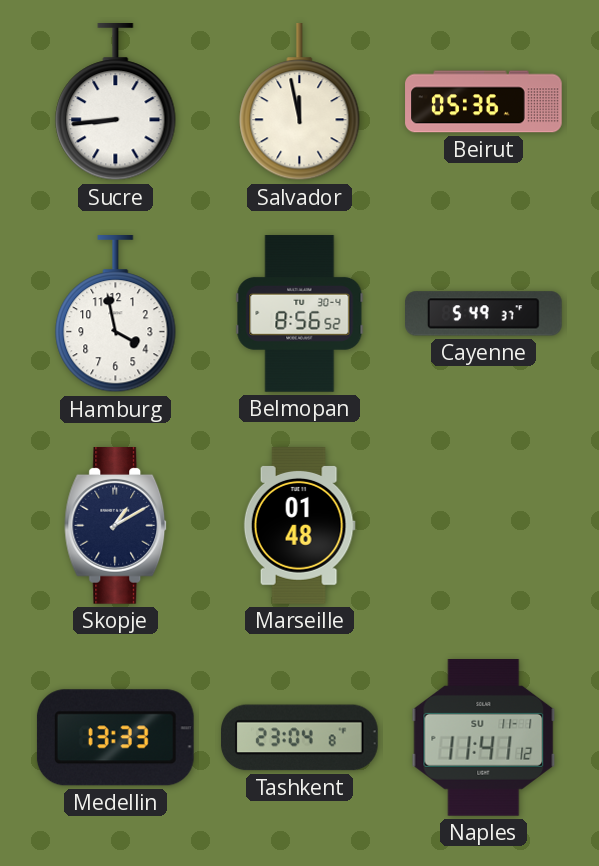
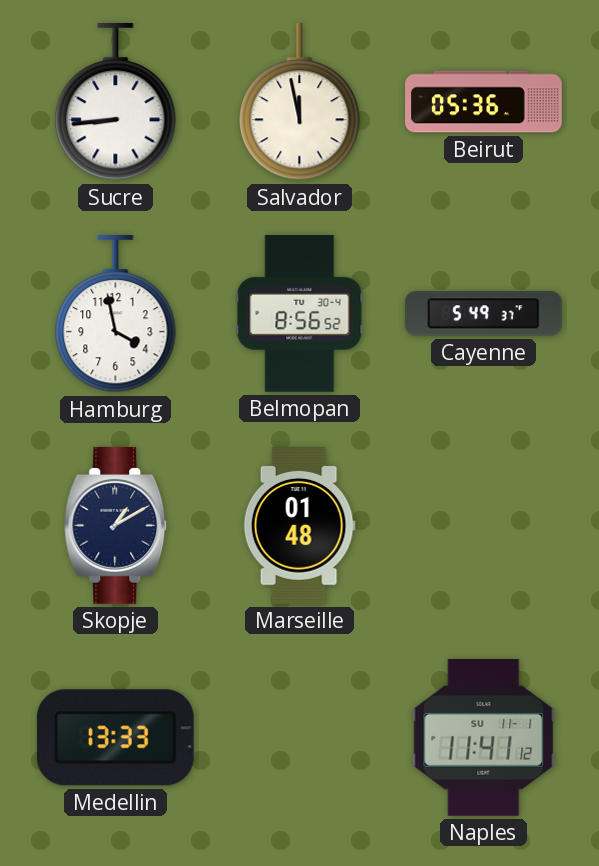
Tashkent: 23:04 -> none (300, 738)
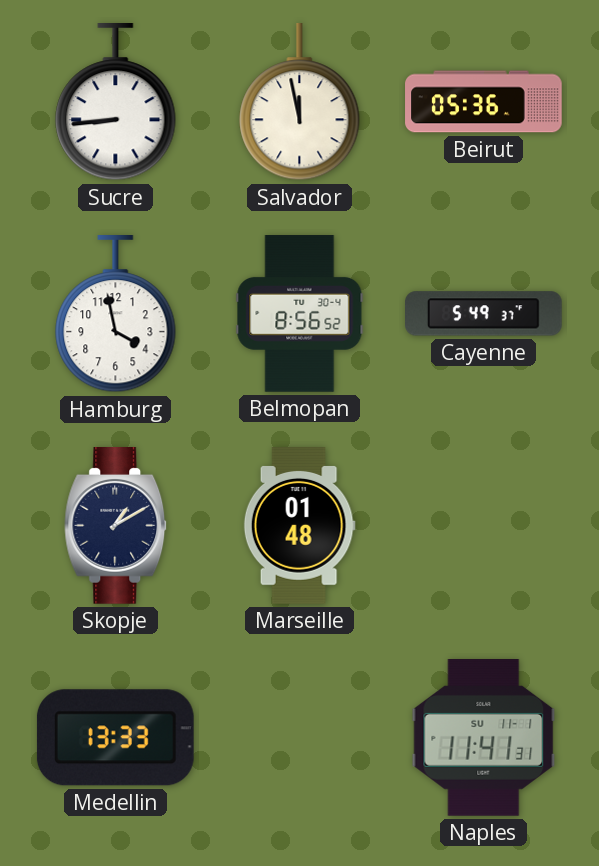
Naples: 11:41:12 -> 11:41:31 (484, 738)
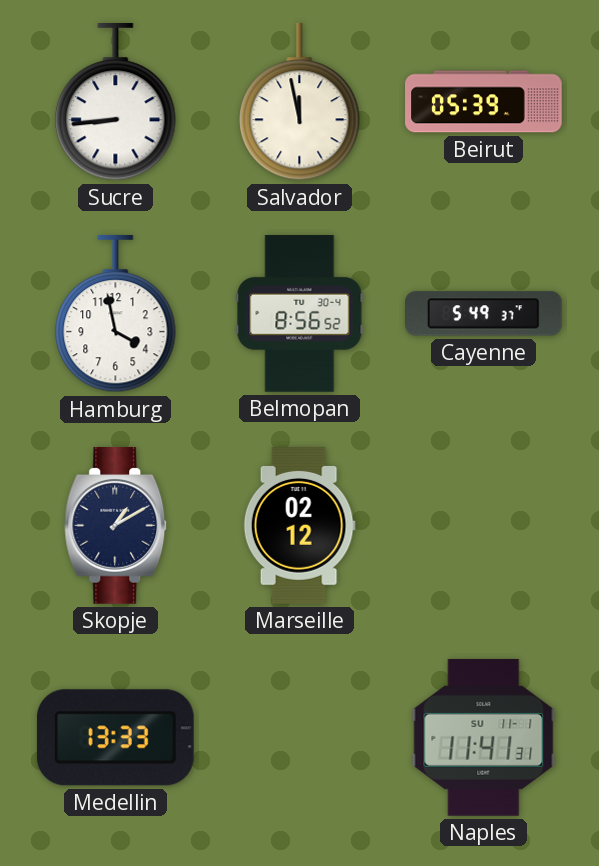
Beirut: 05:36 -> 05:39 (484, 102)
Marseille: 01:48 -> 02:12 (299, 526)
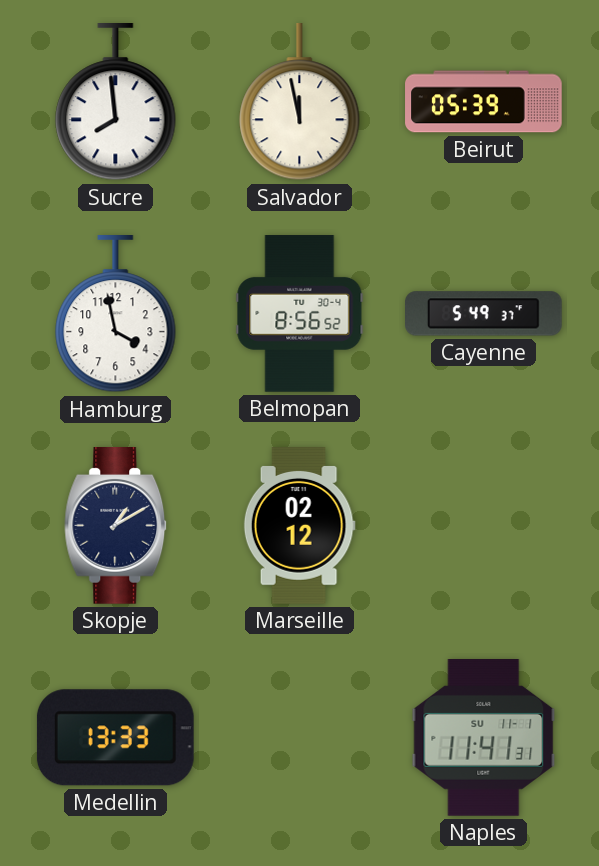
Sucre: 8:44 -> 7:59 (116, 103)
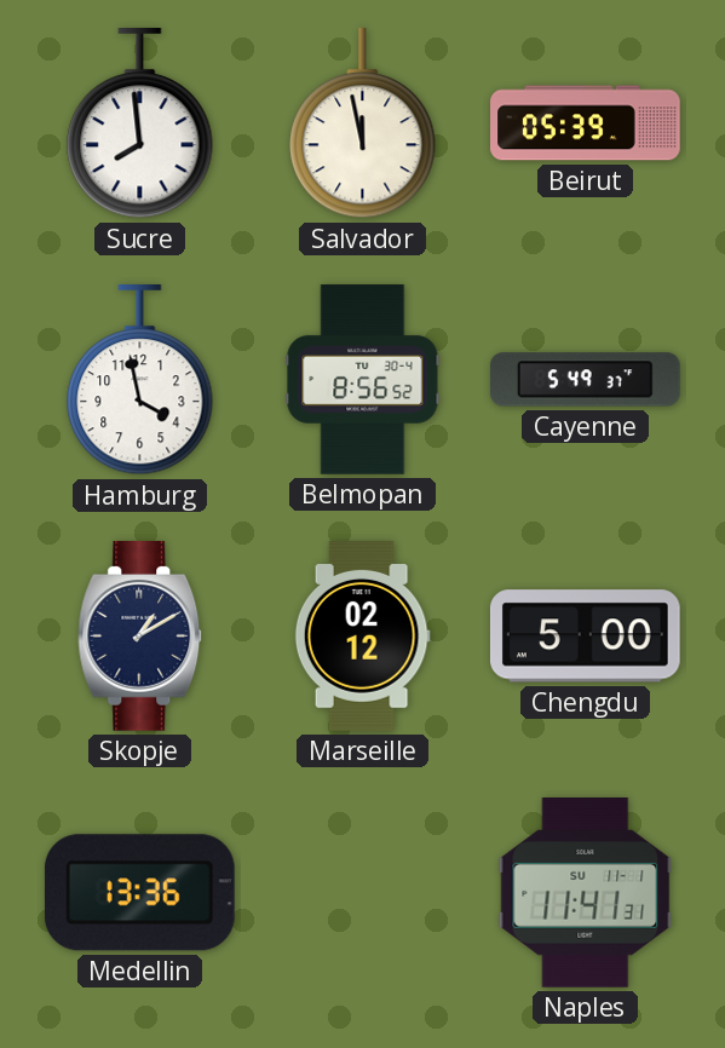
Chengdu: none -> 5:00 (585, 637)
Medellin: 13:33 -> 13:36 (139, 893)
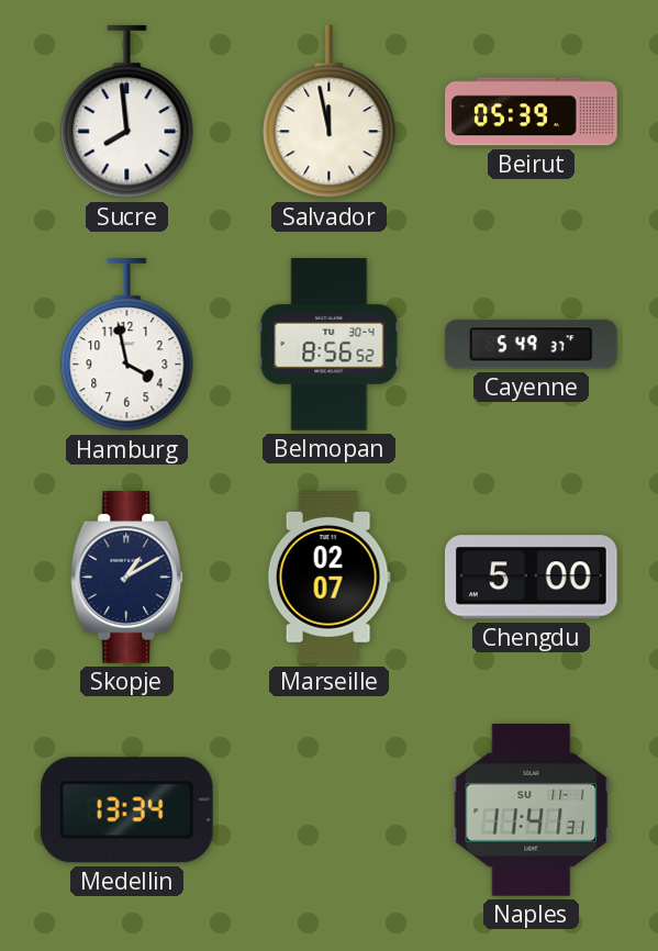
Marseille: 02:12 -> 02:07 (328, 578)
Medellin: 13:36 -> 13:34 (126, 810)
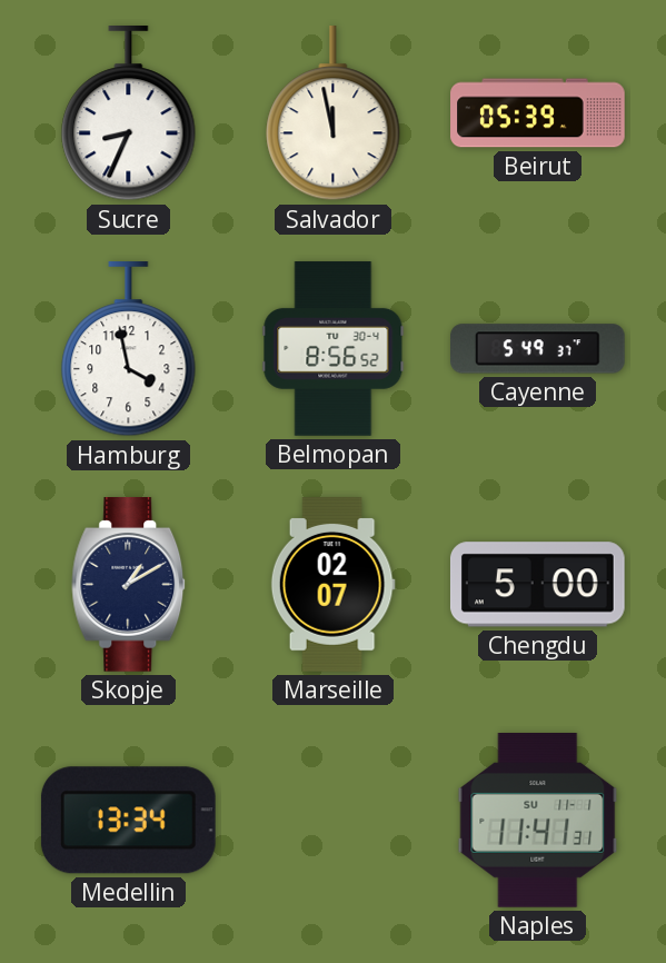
Sucre: 7:59 -> 8:34 (129, 115)
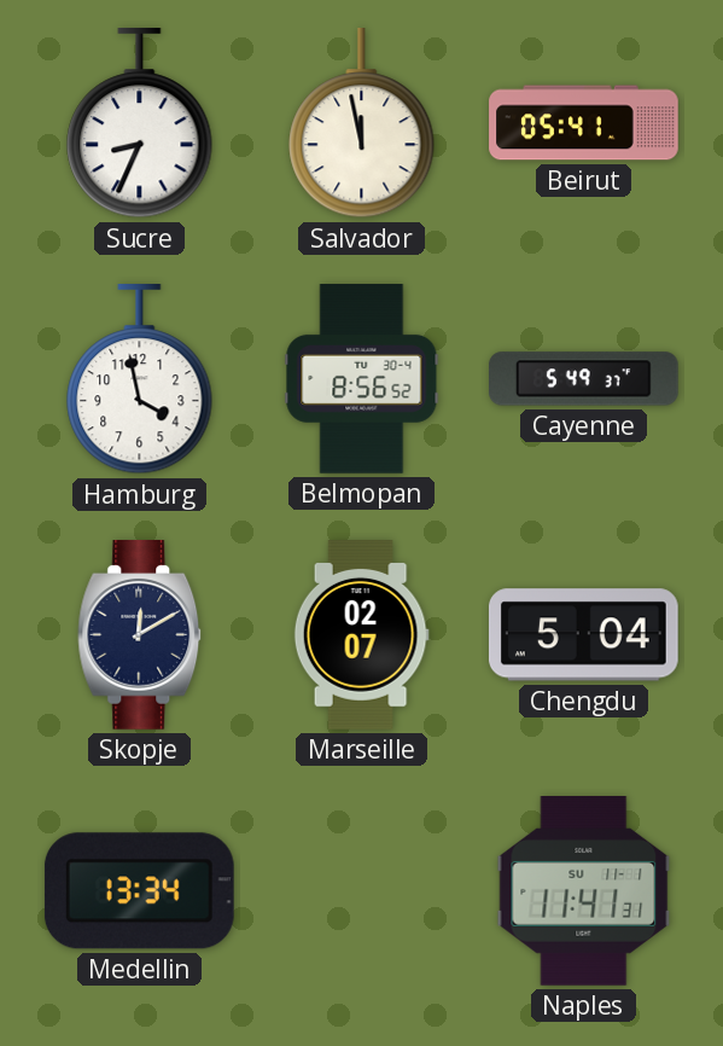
Beirut: 05:39 -> 05:41 (584, 123)
Skopje: 1:10 -> 12:10 (140, 635)
Chengdu: 5:00 -> 5:04 (583, 635)
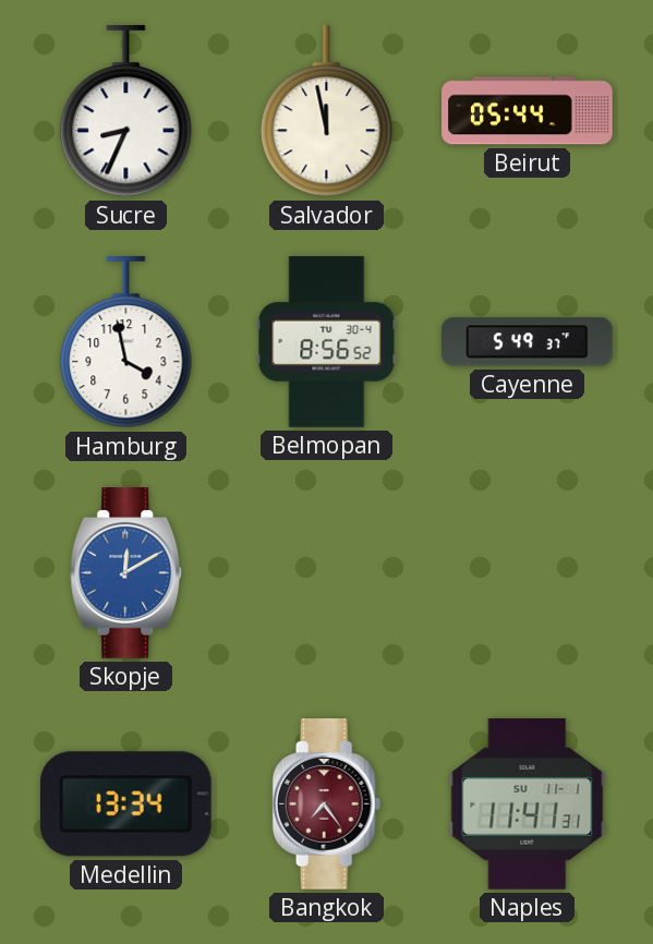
Beirut: 05:41 -> 05:44 (528, 111)
Skopje dial: navy -> blue (126, 573)
Marseille: 02:07 -> none (361, 635)
Chengdu: 5:04 -> none (583, 635)
Bangkok: none -> 7:24 (327, 804)
